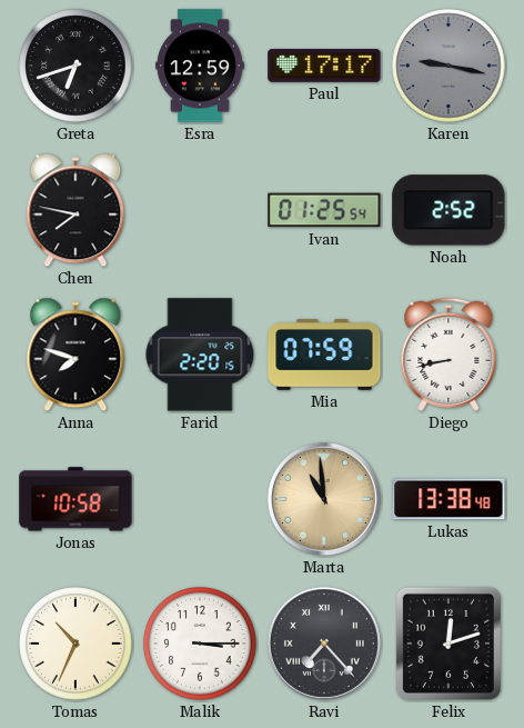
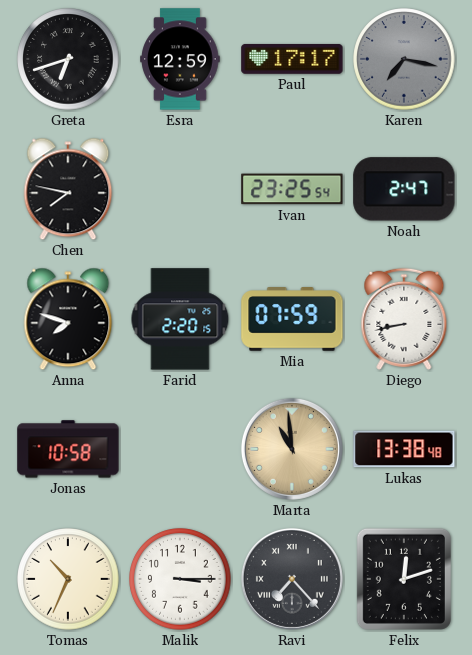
Karen: 9:17 -> 7:17 (404, 59)
Ivan: 01:25 -> 23:25 (292, 189)
Noah: 2:52 -> 2:47 (404, 189)
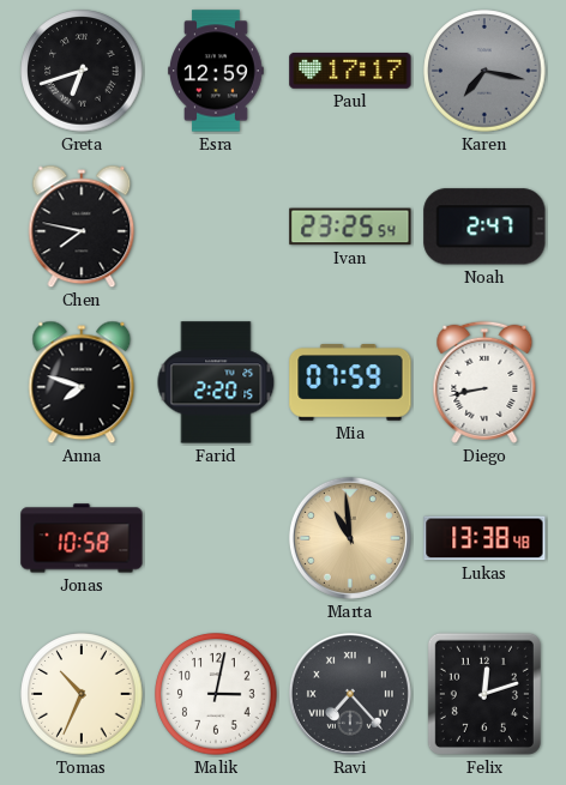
Malik: 3:15 -> 3:02 (216, 694)
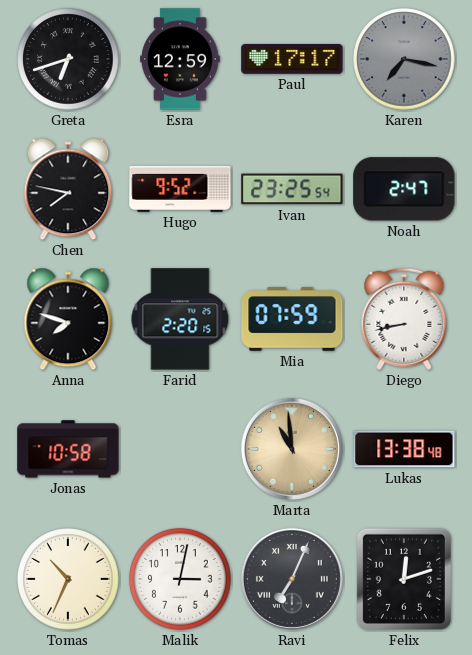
Hugo: none -> 9:52 (180, 189)
Ravi: 7:23 -> 7:04 (292, 579)
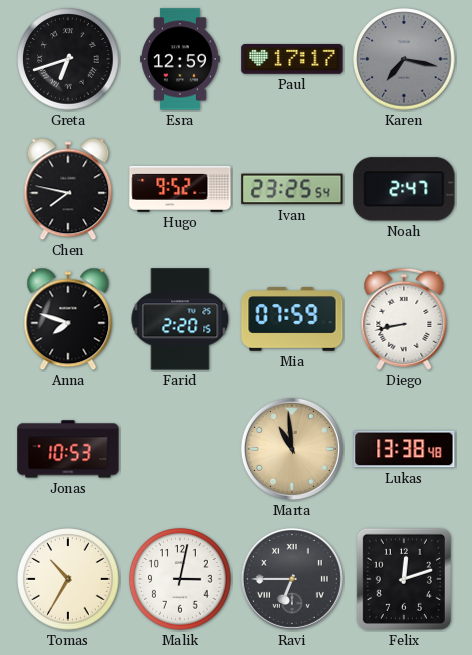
Jonas: 10:58 -> 10:53 (68, 449)
Tomas: 10:34 -> 10:35 (68, 579)
Ravi: 7:04 -> 6:45 (292, 579)
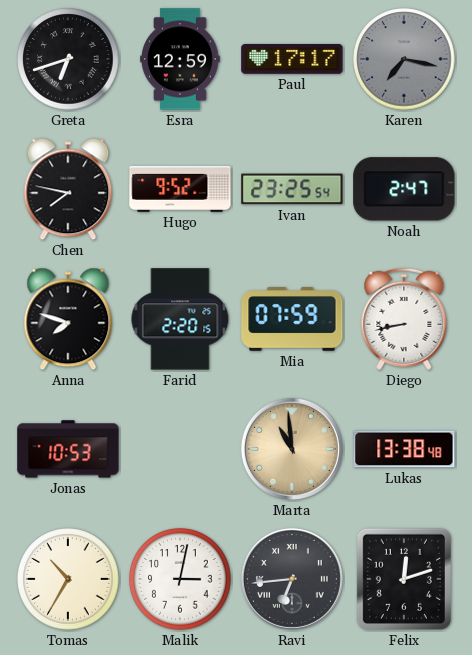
Ravi: 6:45 -> 6:44 (292, 579)
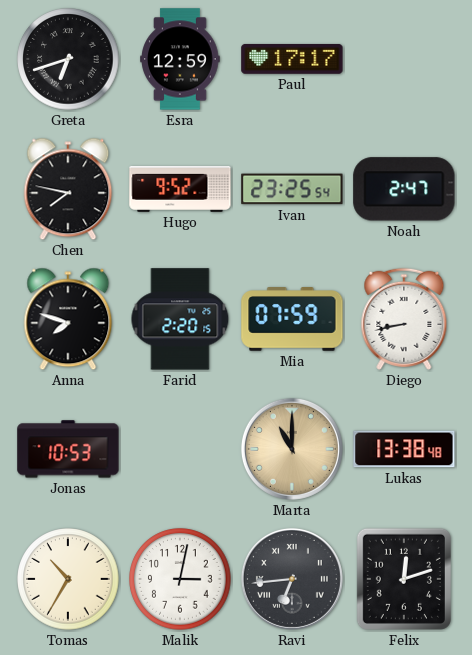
Karen: 7:17 -> none (404, 59)
Marta: 10:59 -> 11:00 (292, 449)
